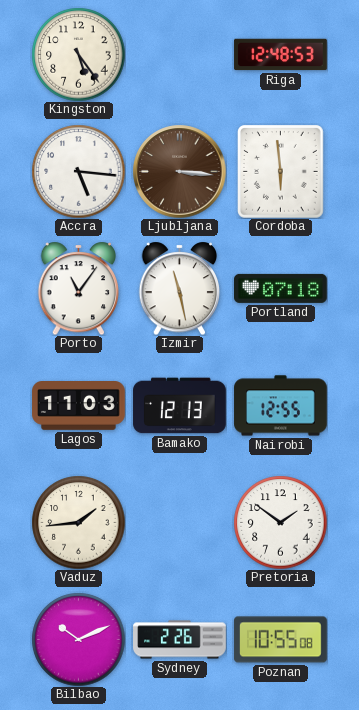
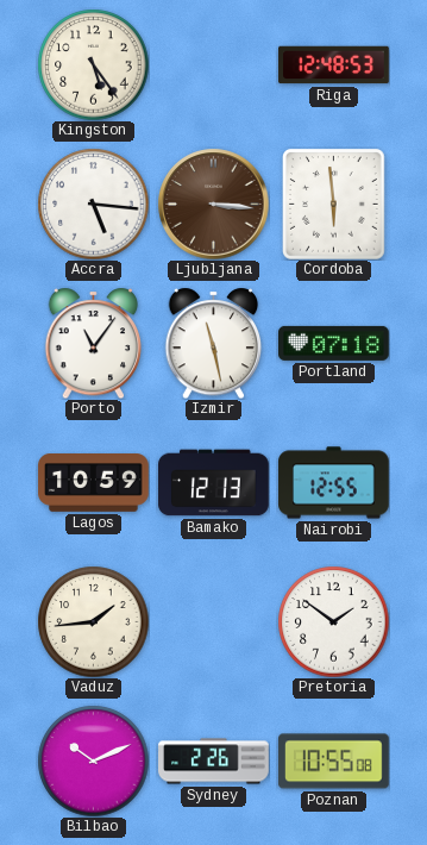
Lagos: 11:03 -> 10:59 (94, 483)
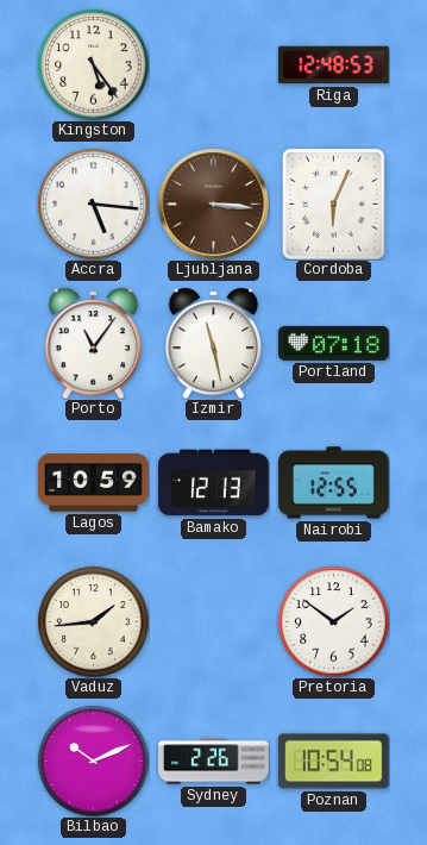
Cordoba: 5:59 -> 6:04 (334, 205)
Poznan: 10:55 -> 10:54 (334, 762)
